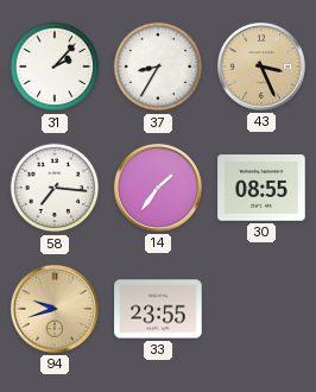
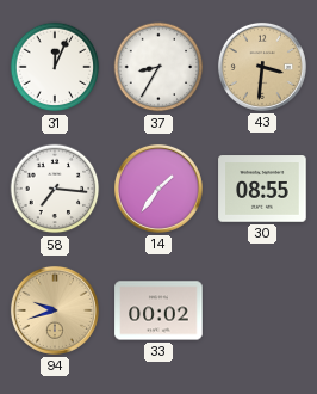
31: 2:07 -> 12:04 (55, 67)
43: 3:26 -> 3:31 (262, 67)
33: 23:55 -> 00:02 (158, 310)
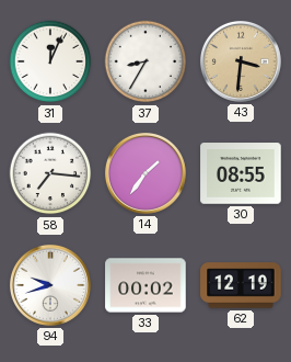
94 dial: champagne -> white (50, 285)
62: none -> 12:19 (241, 285)
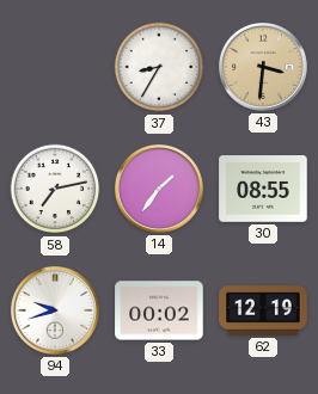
31: 12:04 -> none (50, 61)
58: 7:16 -> 7:13 (55, 189)
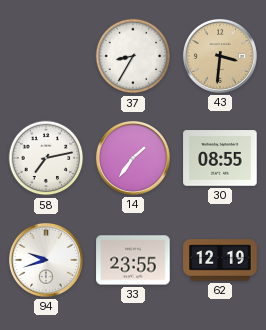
33: 00:02 -> 23:55 (133, 260)
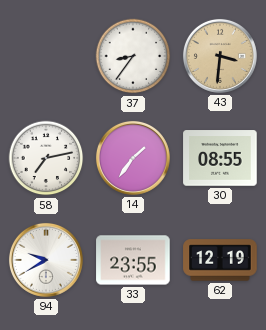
37: 8:35 -> 8:36 (133, 56)
94: 9:42 -> 9:40 (46, 260)
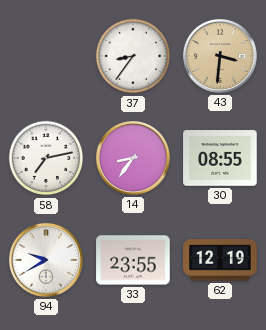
14: 1:36 -> 8:36 (133, 158)
